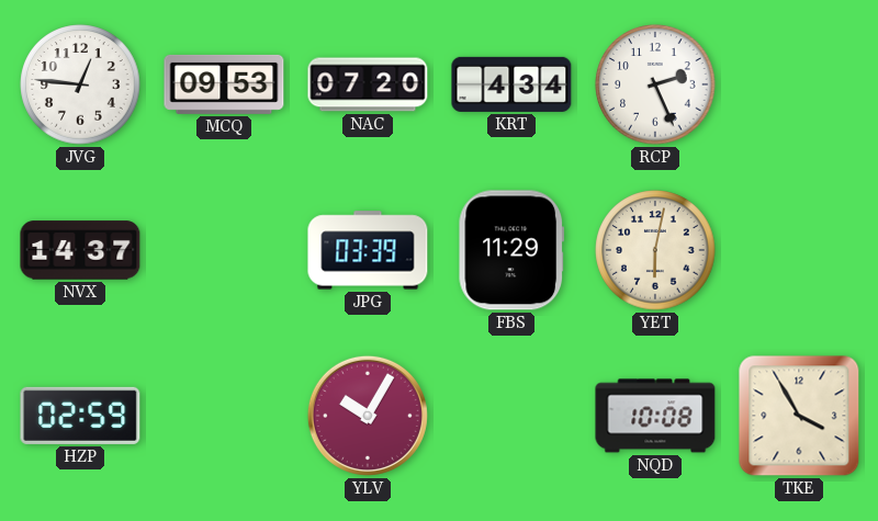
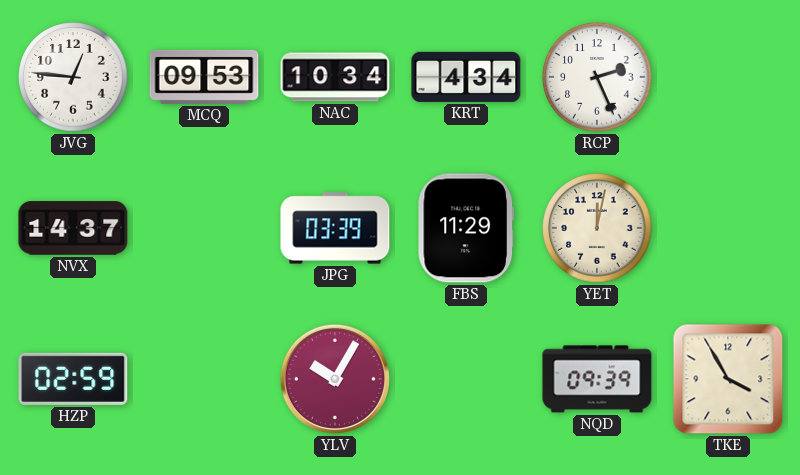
NAC: 07:20 -> 10:34 (335, 77)
YET: 6:02 -> 12:02 (597, 228)
NQD: 10:08 -> 09:39 (597, 379)
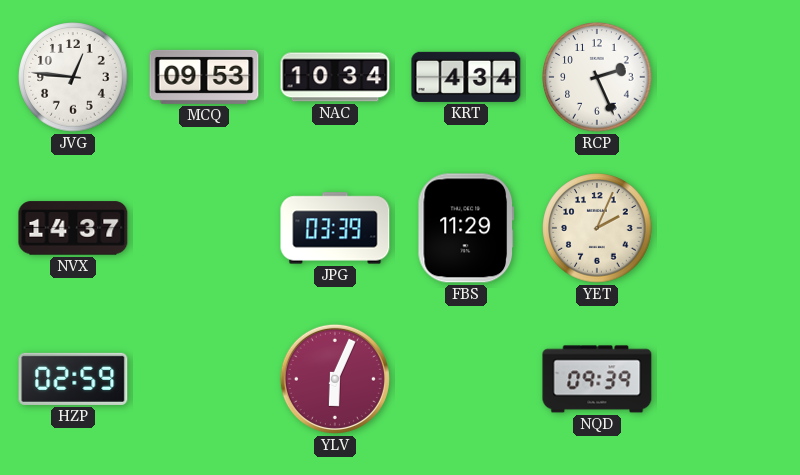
YET: 12:02 -> 2:04 (597, 228)
YLV: 10:05 -> 6:04 (335, 379)
TKE: 3:55 -> none (728, 379)
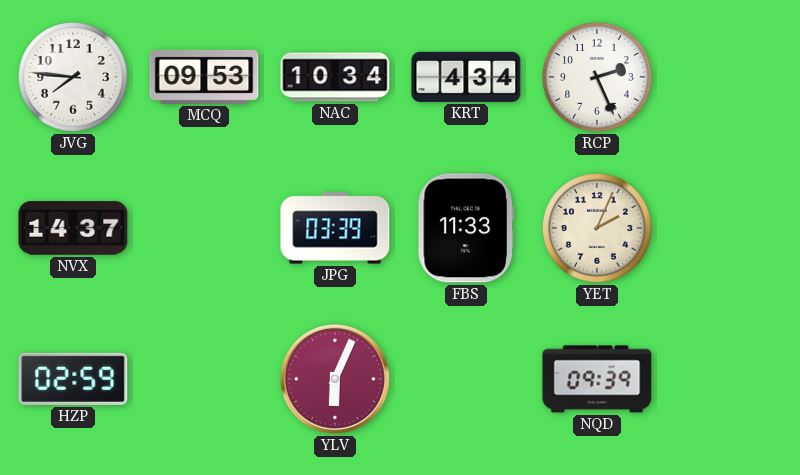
JVG: 12:46 -> 7:46 (73, 77)
FBS: 11:29 -> 11:33 (465, 228)
